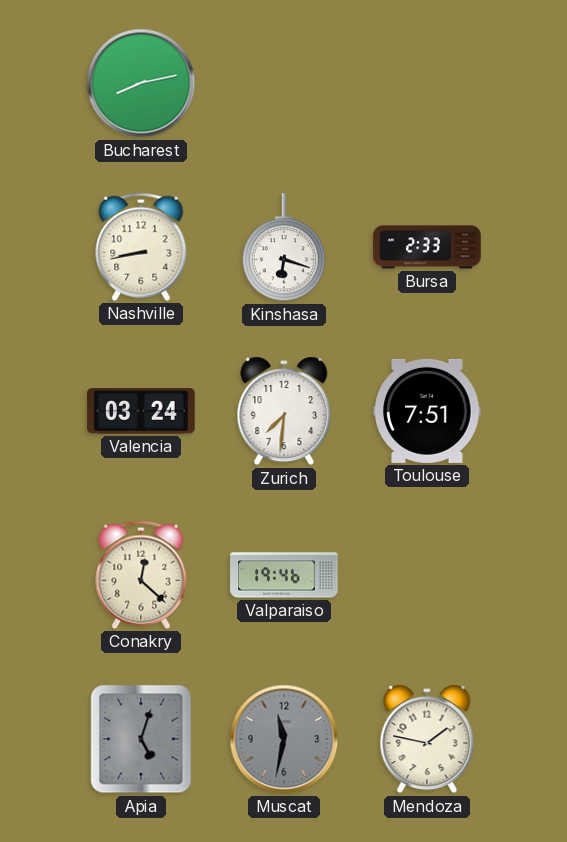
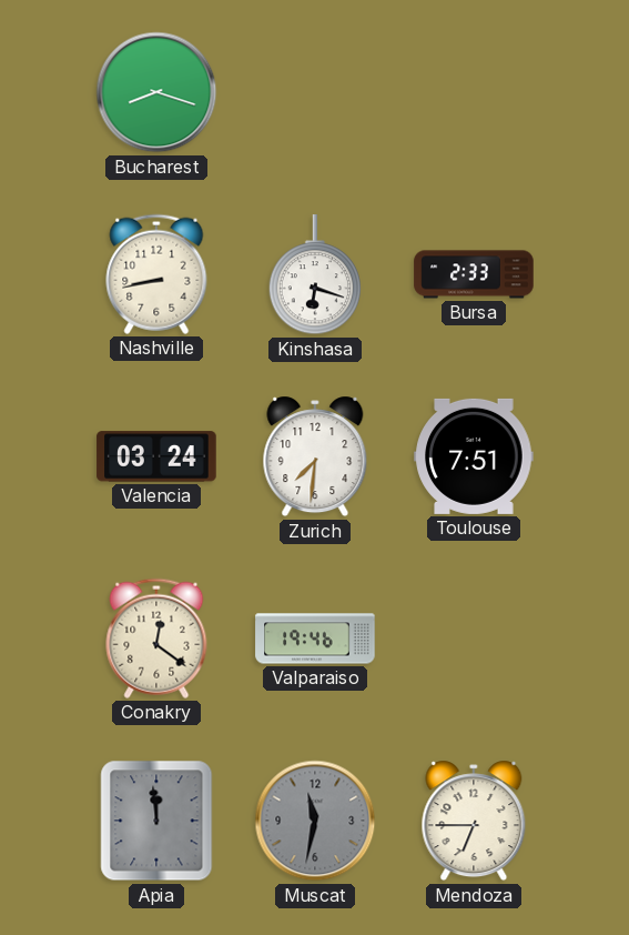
Bucharest: 8:13 -> 8:18 (156, 92)
Conakry: 12:22 -> 12:21 (156, 639)
Apia: 5:03 -> 11:59 (156, 821)
Mendoza: 1:47 -> 6:45 (474, 821)
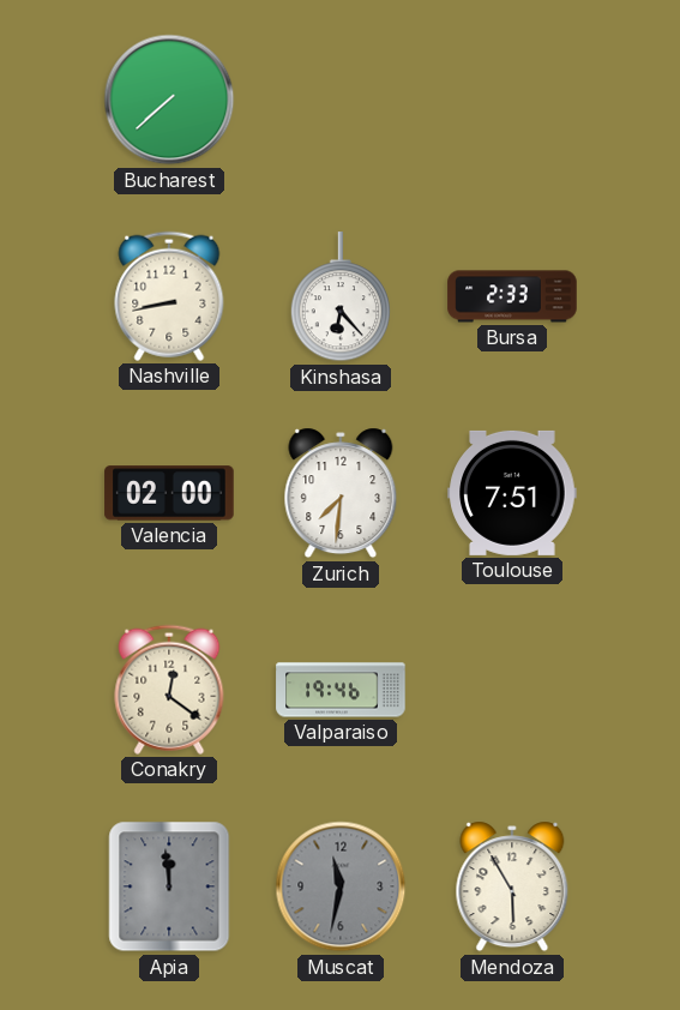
Bucharest: 8:18 -> 7:38 (169, 100)
Kinshasa: 6:18 -> 6:23 (341, 297)
Valencia: 03:24 -> 02:00 (169, 493)
Mendoza: 6:45 -> 5:55 (512, 886)
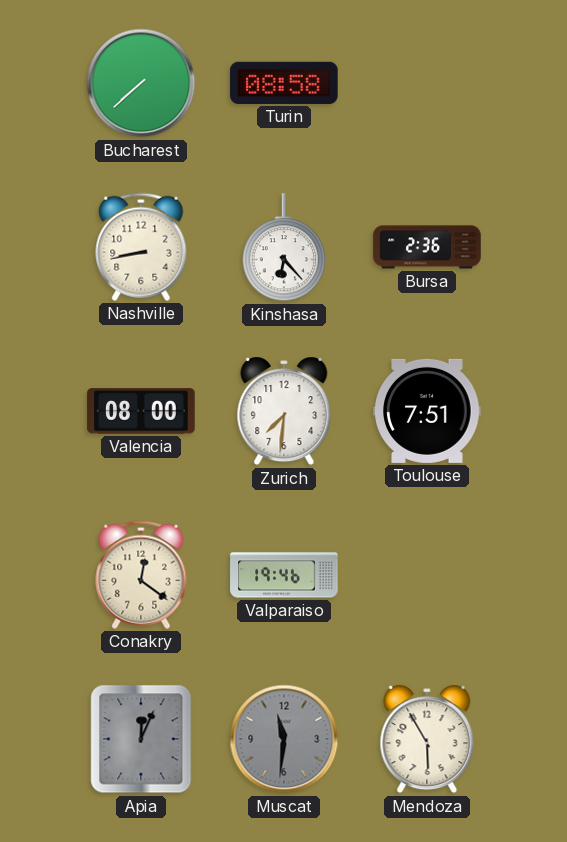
Turin: none -> 08:58 (284, 83)
Bursa: 2:33 -> 2:36 (427, 247)
Valencia: 02:00 -> 08:00 (141, 411)
Apia: 11:59 -> 12:04 (141, 739)
Muscat: 11:32 -> 11:31 (284, 739)
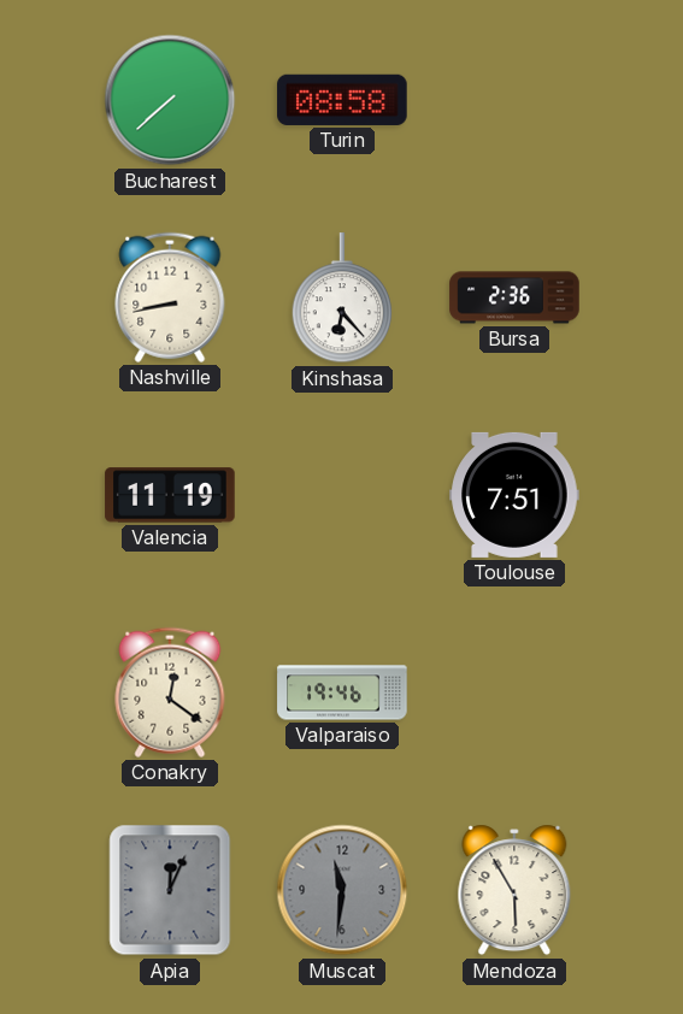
Valencia: 08:00 -> 11:19 (170, 495)
Zurich: 7:31 -> none (284, 411)
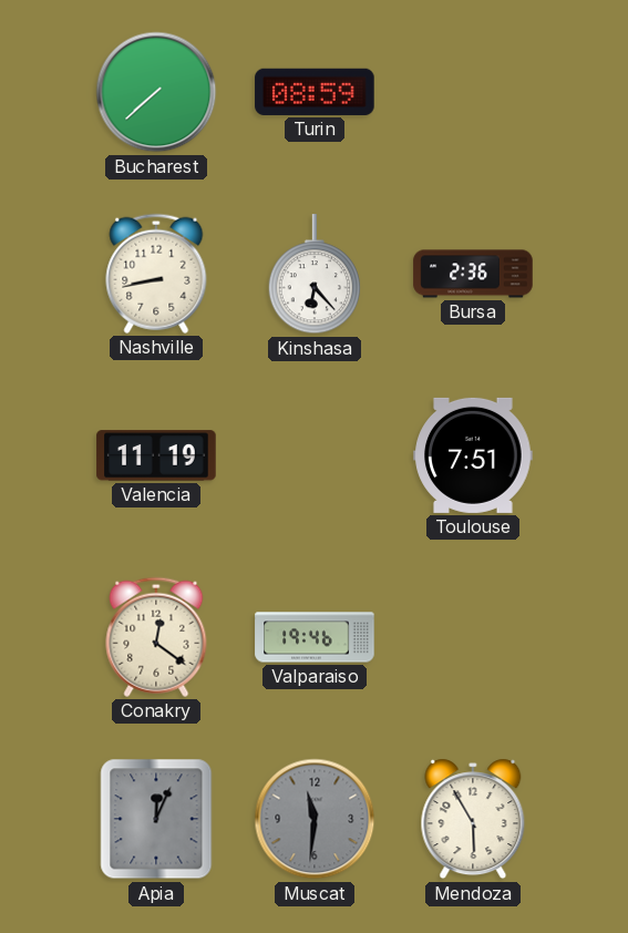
Turin: 08:58 -> 08:59 (315, 92)
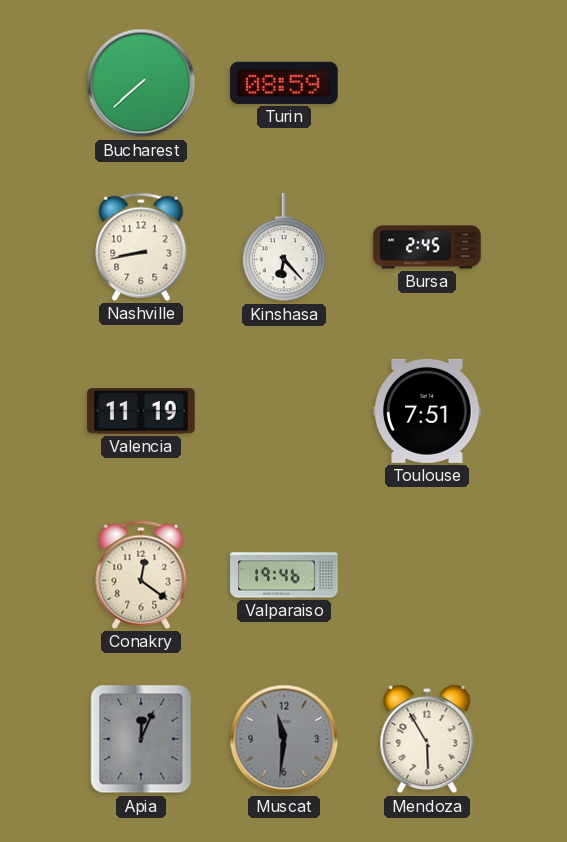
Bursa: 2:36 -> 2:45 (427, 247)
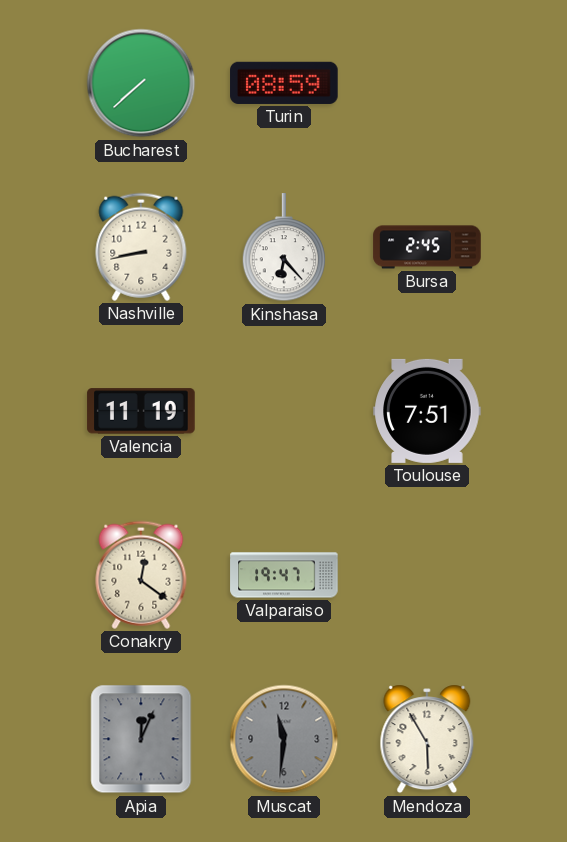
Valparaiso: 19:46 -> 19:47 (284, 575)
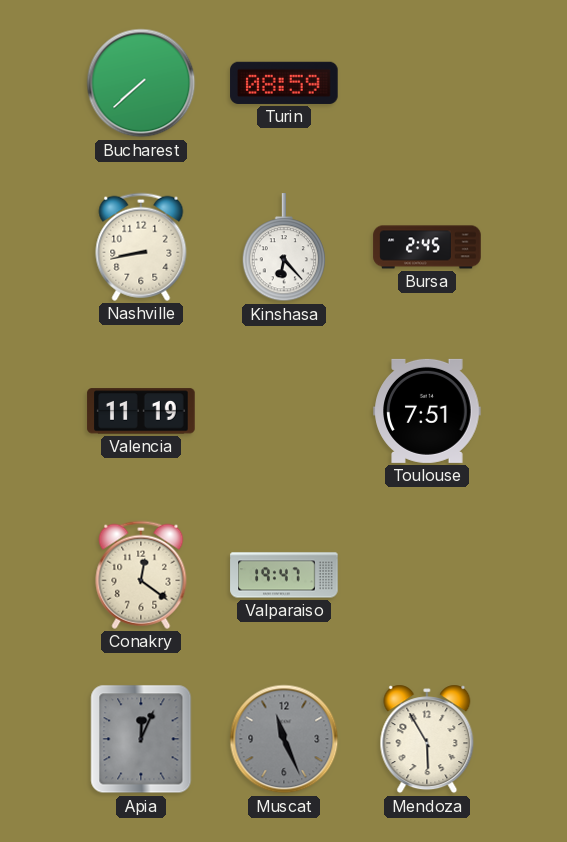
Muscat: 11:31 -> 11:26 (284, 739)
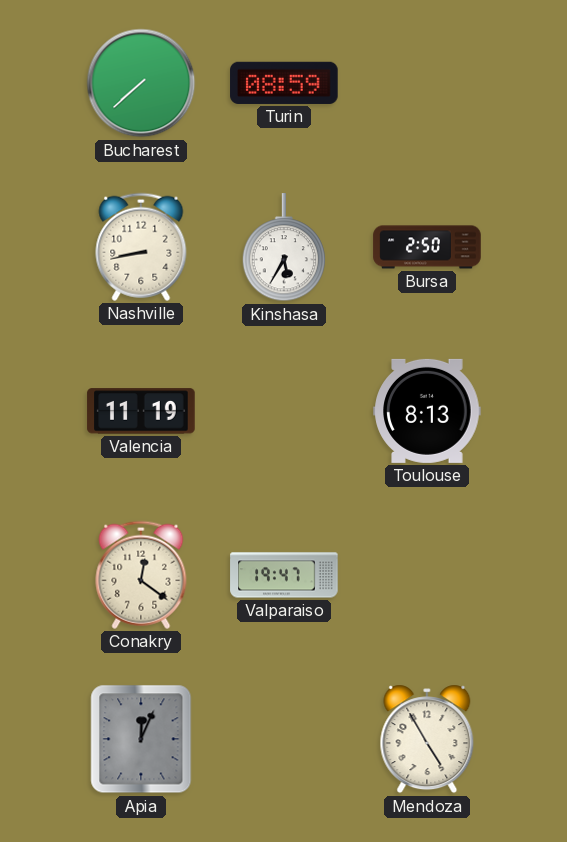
Kinshasa: 6:23 -> 5:35 (284, 248)
Bursa: 2:45 -> 2:50 (427, 247)
Toulouse: 7:51 -> 8:13 (427, 411)
Muscat: 11:26 -> none (284, 739)
Mendoza: 5:55 -> 4:55 (427, 739)
